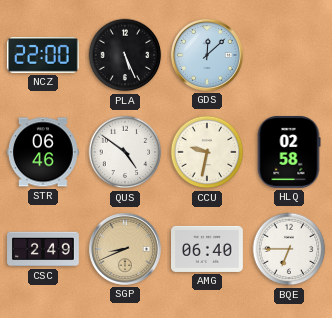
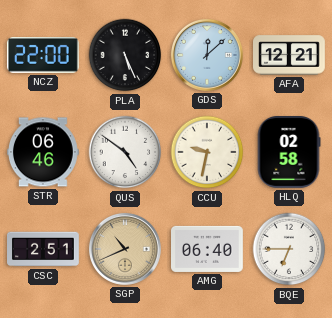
AFA: none -> 12:21 (290, 55)
CSC: 2:49 -> 2:51 (44, 249)
SGP: 8:41 -> 10:41 (125, 249)
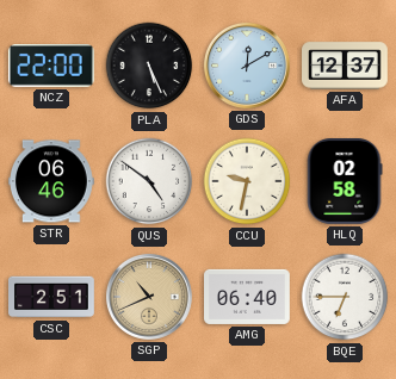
GDS: 12:08 -> 12:10 (247, 66)
AFA: 12:21 -> 12:37 (346, 66)
